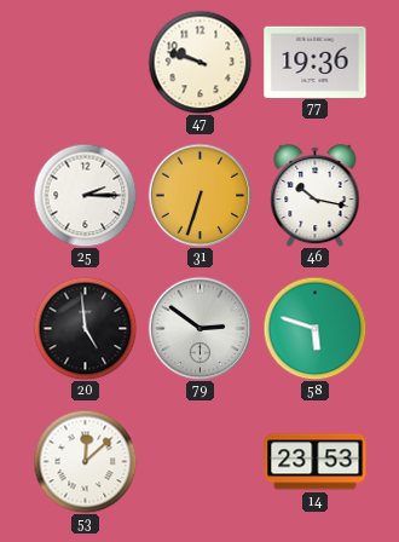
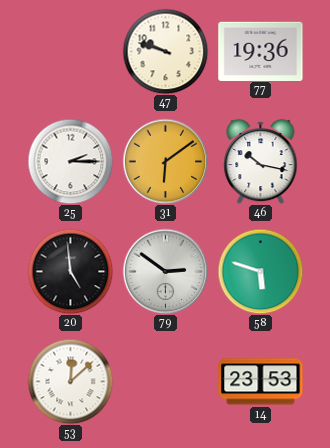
31: 6:33 -> 6:09 (165, 161)
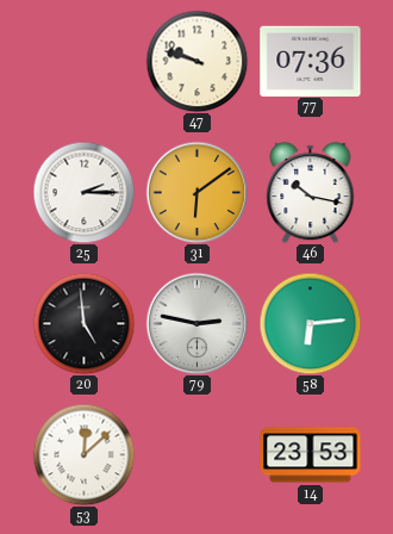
77: 19:36 -> 07:36 (311, 61)
79: 2:51 -> 2:47 (196, 323)
58: 5:48 -> 6:14 (310, 323)
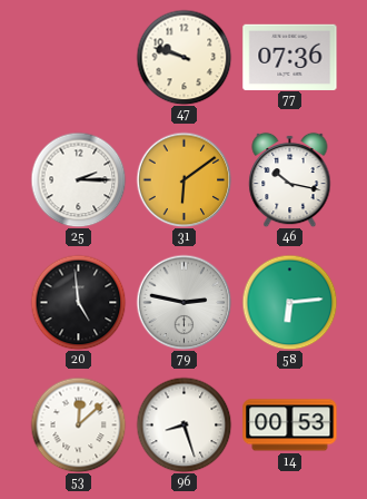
96: none -> 8:27 (183, 424)
14: 23:53 -> 00:53 (290, 425)
